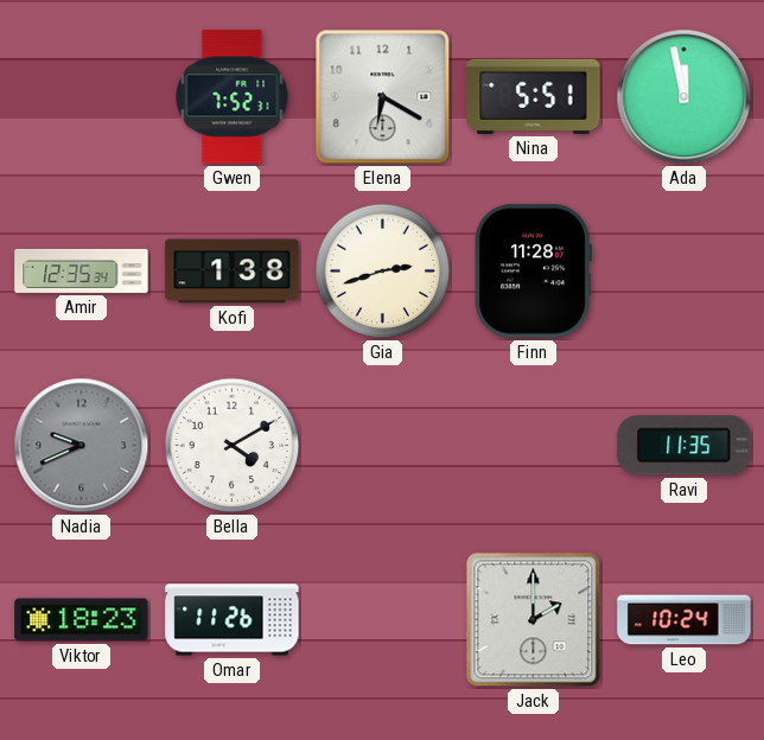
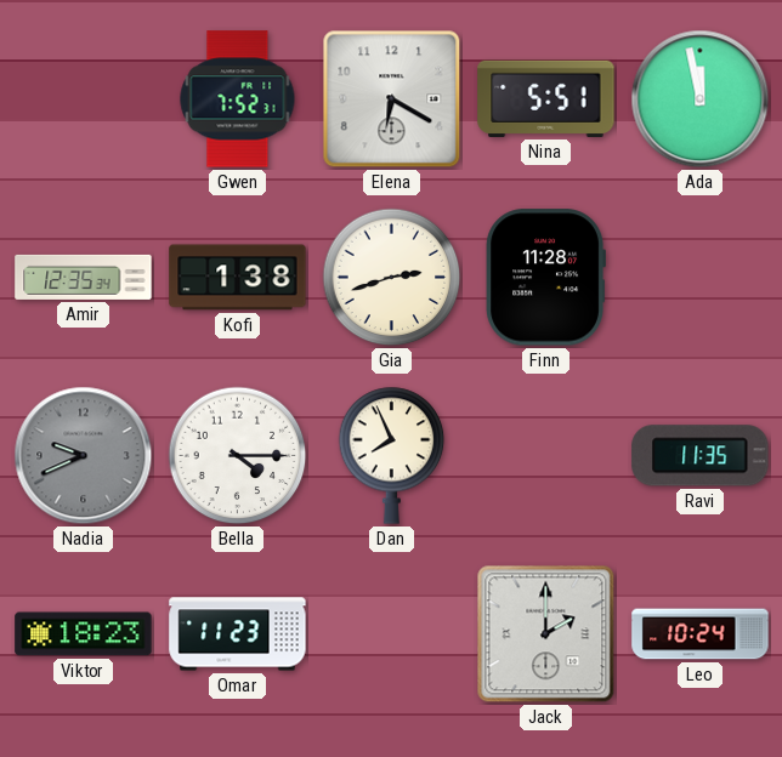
Bella: 4:10 -> 4:15 (238, 456)
Dan: none -> 7:56 (392, 455)
Omar: 11:26 -> 11:23 (238, 634)
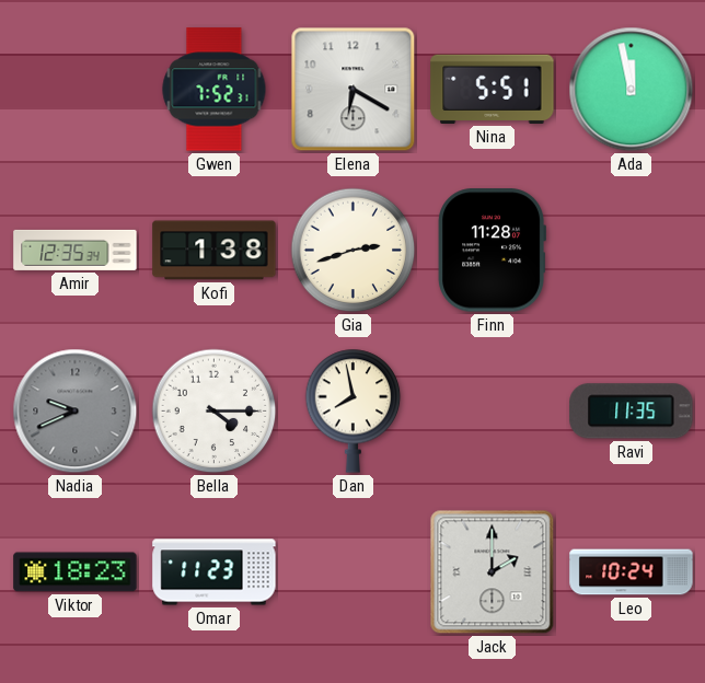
Dan: 7:56 -> 7:58 (354, 410)
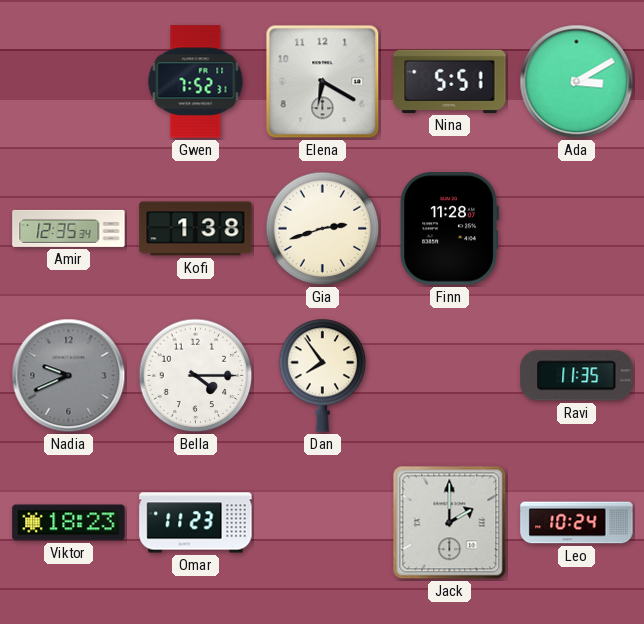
Ada: 11:58 -> 3:10 (577, 82)
Dan: 7:58 -> 7:54 (323, 375)
